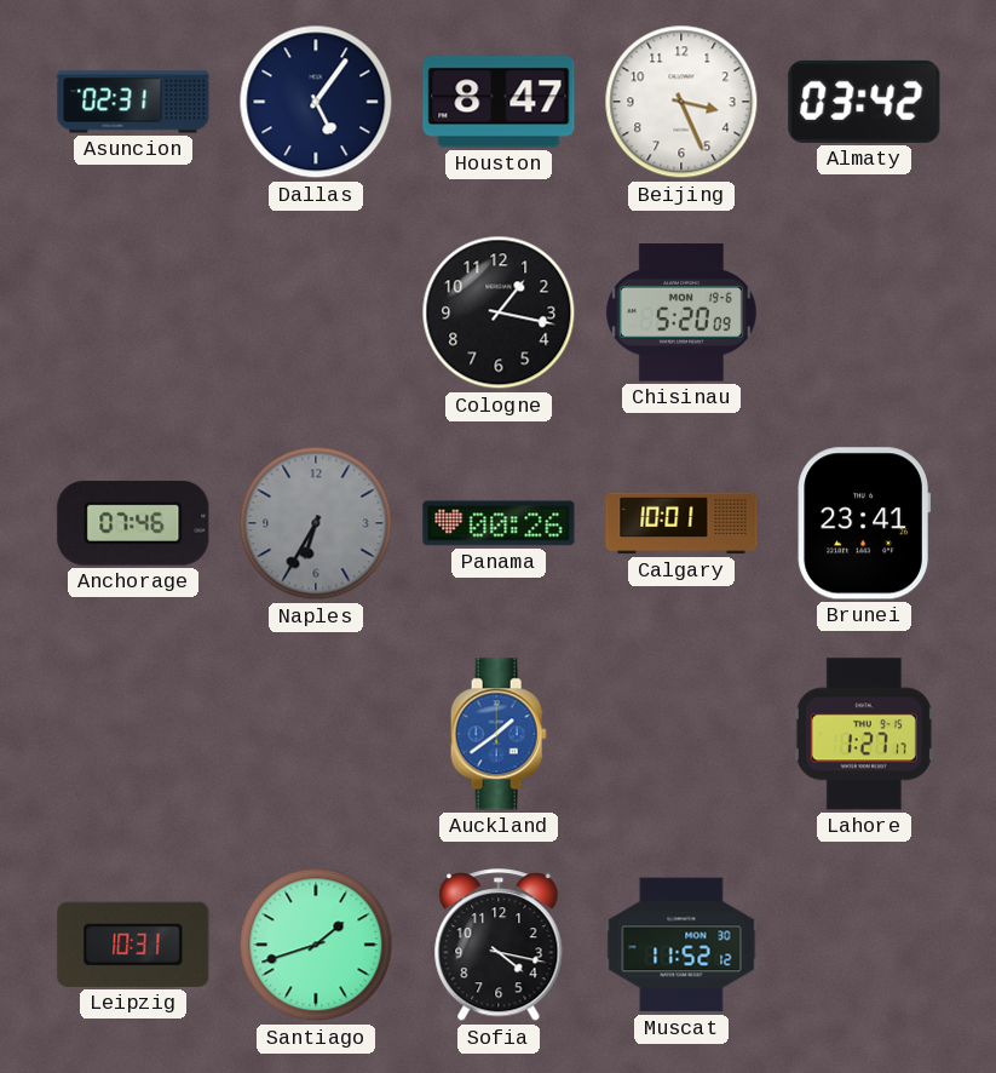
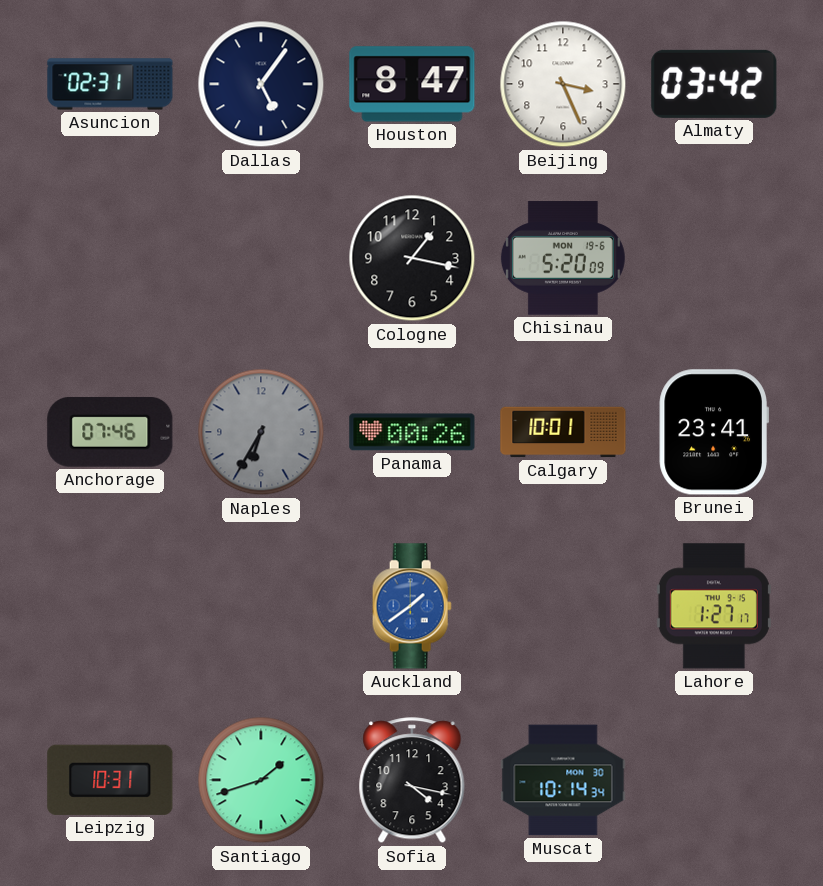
Muscat: 11:52 -> 10:14 (563, 780)
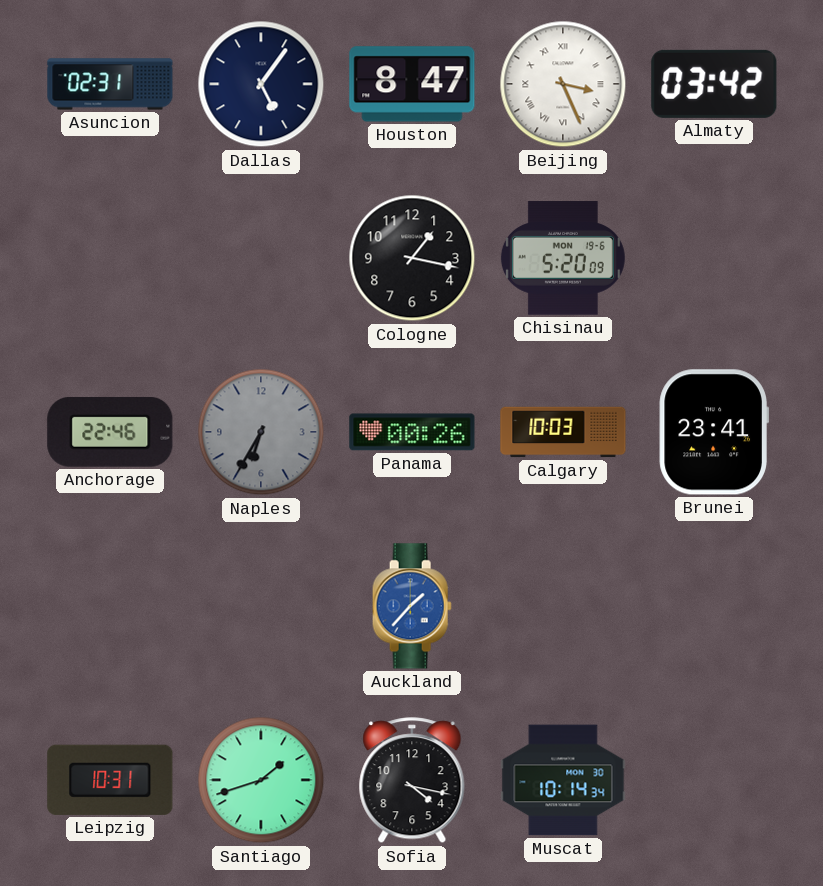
Beijing numerals: Arabic -> Roman (563, 84)
Anchorage: 07:46 -> 22:46 (110, 432)
Calgary: 10:01 -> 10:03 (563, 432)
Auckland: 1:39 -> 1:37 (412, 606)
Lahore: 1:27 -> none (714, 606)
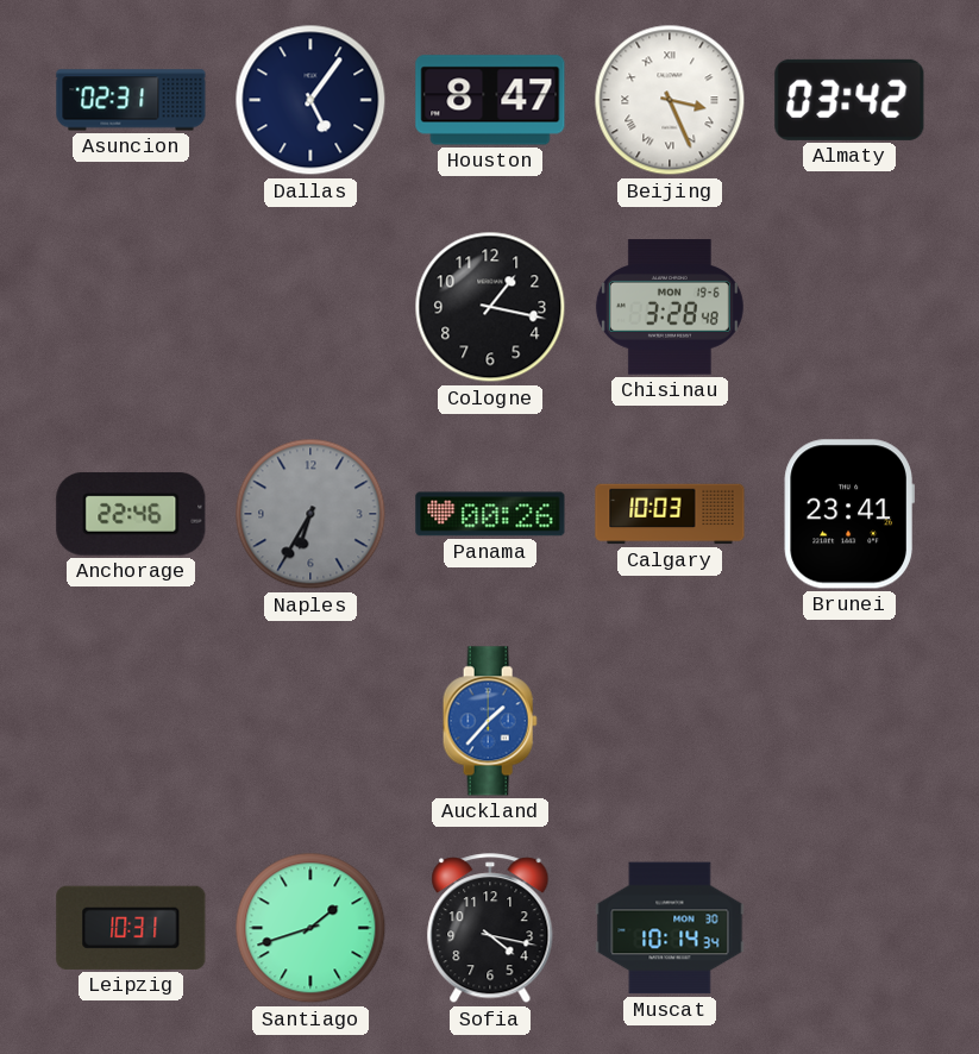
Chisinau: 5:20 -> 3:28 (670, 307)
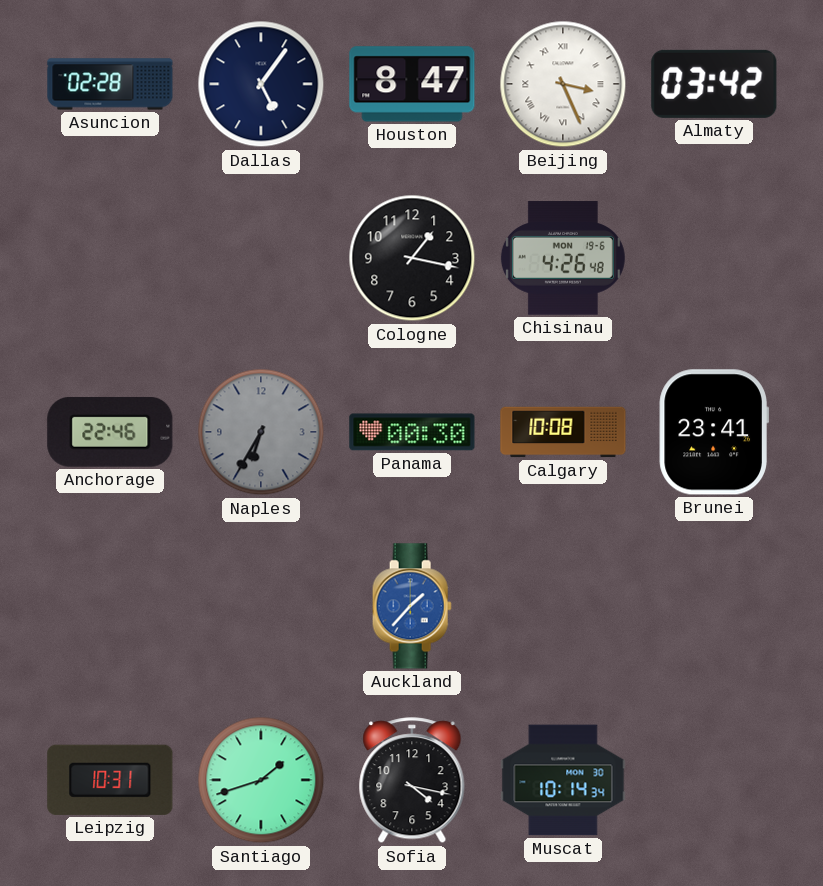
Asuncion: 02:31 -> 02:28 (110, 84)
Chisinau: 3:28 -> 4:26 (563, 258)
Panama: 00:26 -> 00:30 (412, 432)
Calgary: 10:03 -> 10:08 (563, 432)
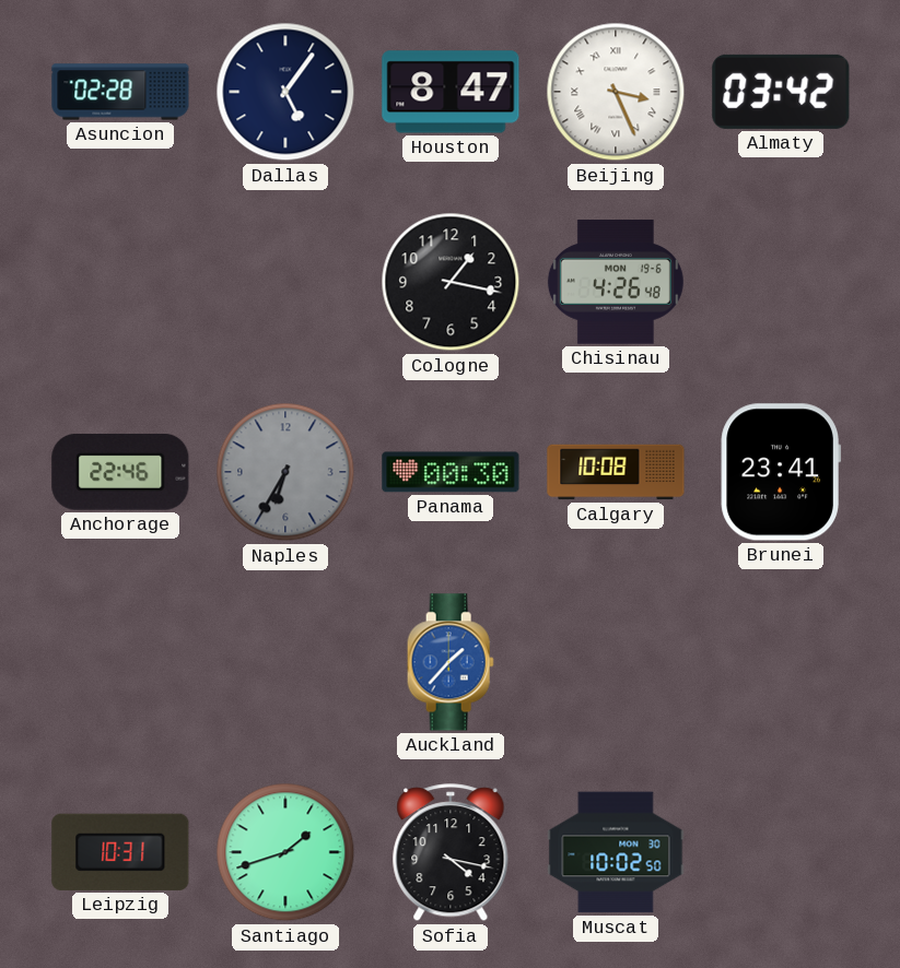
Muscat: 10:14 -> 10:02 (616, 852)
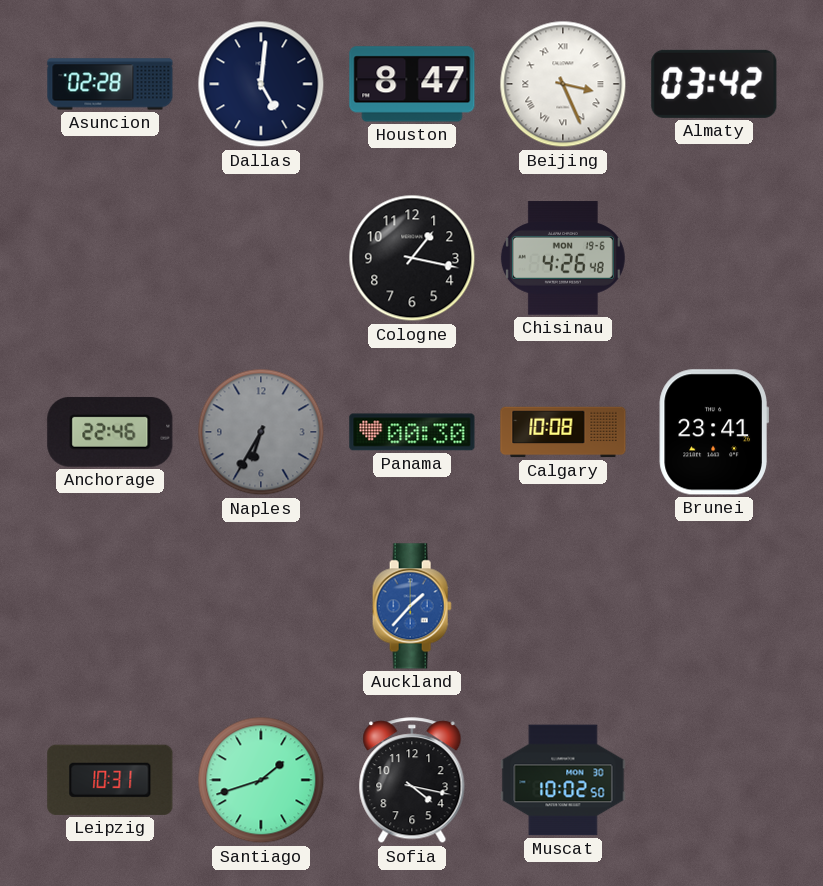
Dallas: 5:06 -> 5:01 (261, 84)
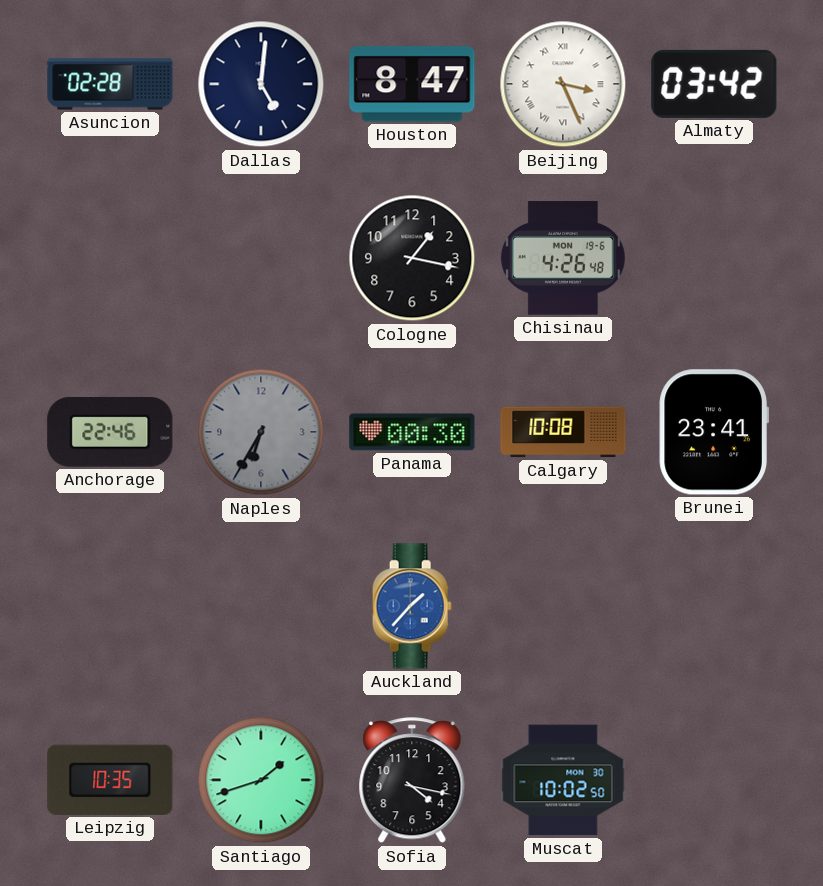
Leipzig: 10:31 -> 10:35 (110, 780)
